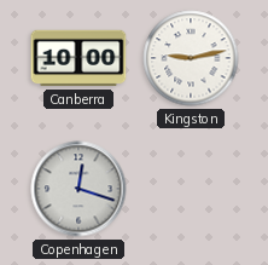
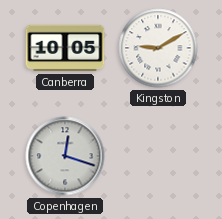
Canberra: 10:00 -> 10:05 (65, 48)
Kingston: 9:13 -> 9:10 (158, 48)
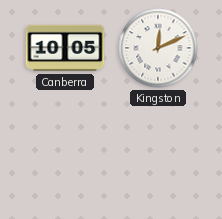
Kingston: 9:10 -> 12:11 (158, 48)
Copenhagen: 12:18 -> none (65, 156)
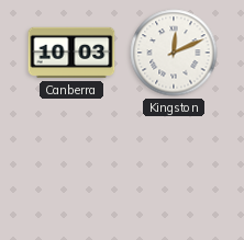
Canberra: 10:05 -> 10:03 (71, 53)
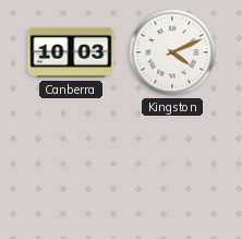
Kingston: 12:11 -> 4:11 (172, 52)
